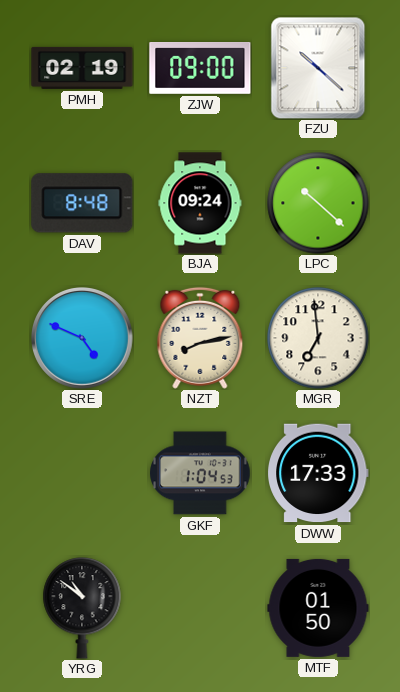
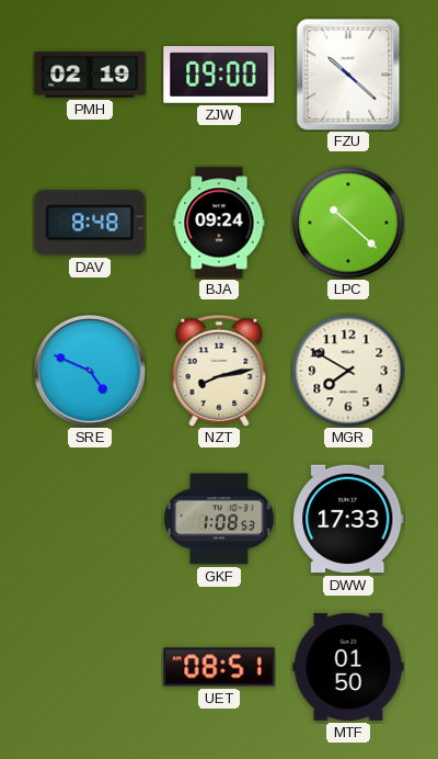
MGR: 6:59 -> 7:50 (348, 371)
GKF: 1:04 -> 1:08 (219, 519)
YRG: 10:51 -> none (82, 608)
UET: none -> 08:51 (219, 667)
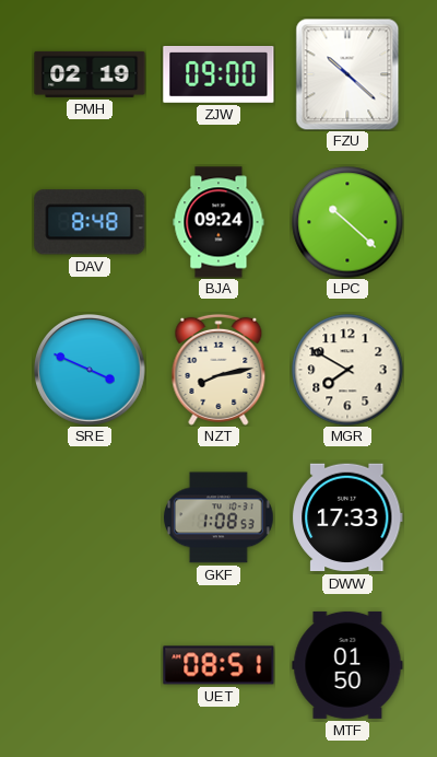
SRE: 4:49 -> 3:49 (91, 371)
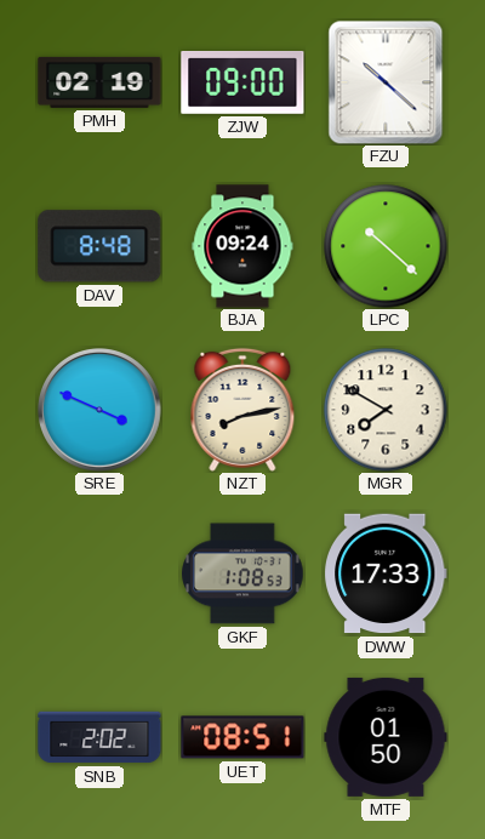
SNB: none -> 2:02 (99, 737)
